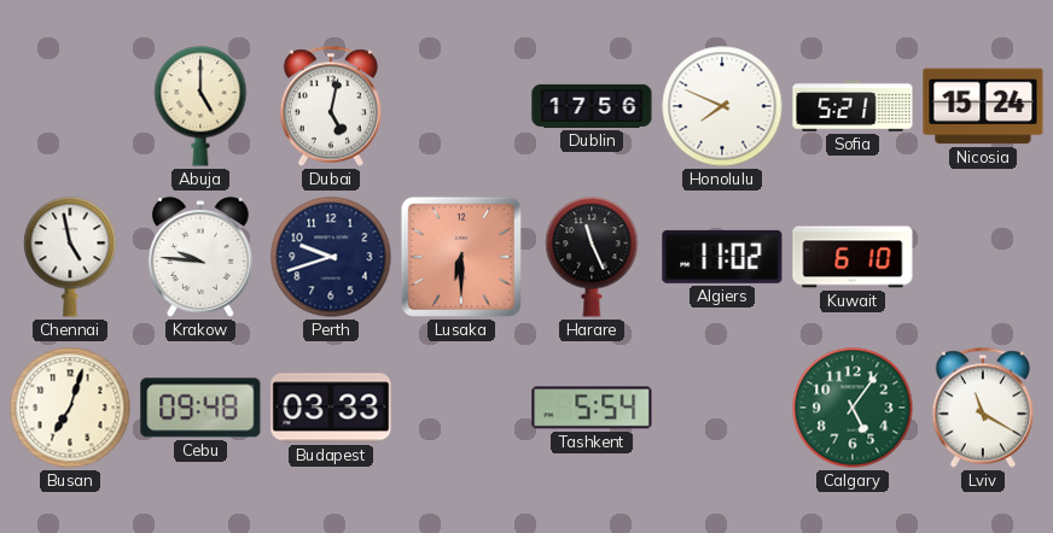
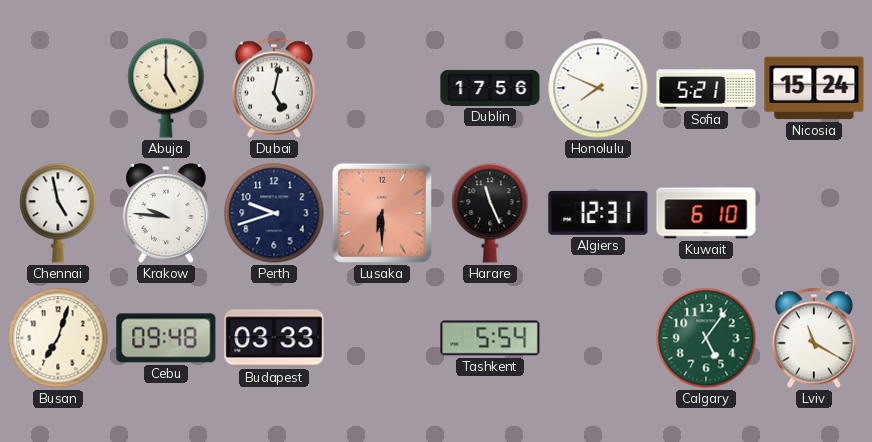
Algiers: 11:02 -> 12:31 (598, 213)
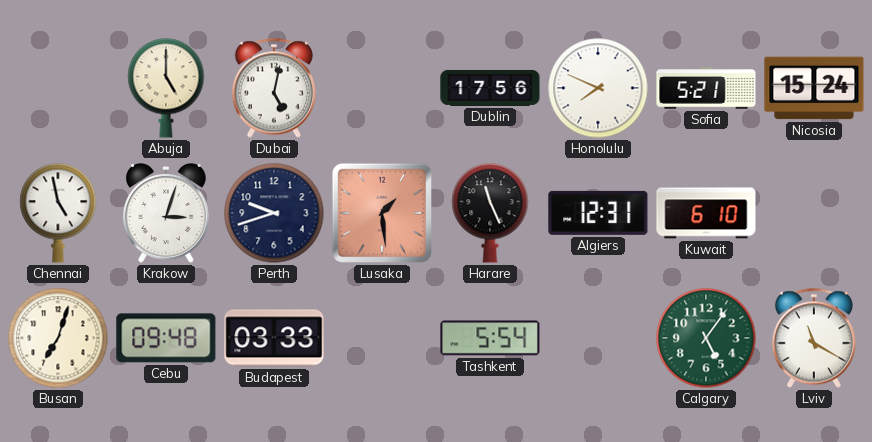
Krakow: 9:46 -> 3:03 (166, 214)
Lusaka: 6:30 -> 1:29 (382, 213)
